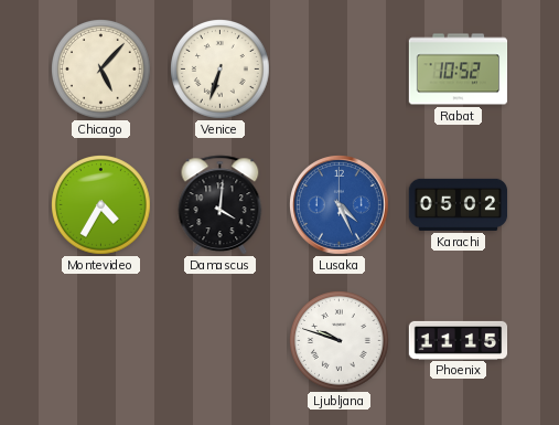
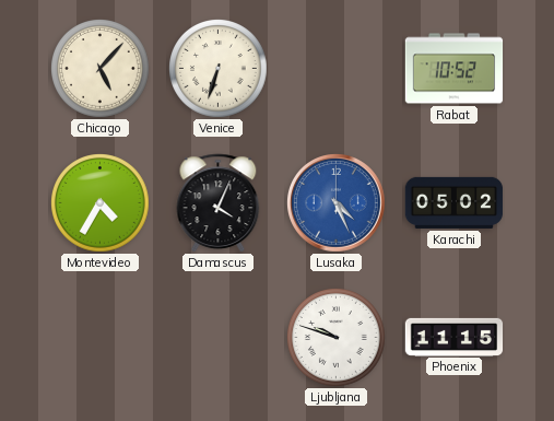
Damascus: 4:01 -> 4:04 (219, 203)
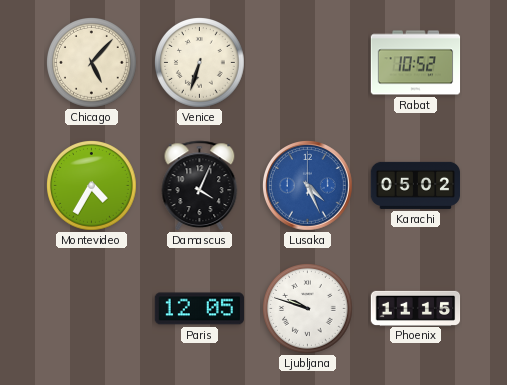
Paris: none -> 12:05 (199, 309)
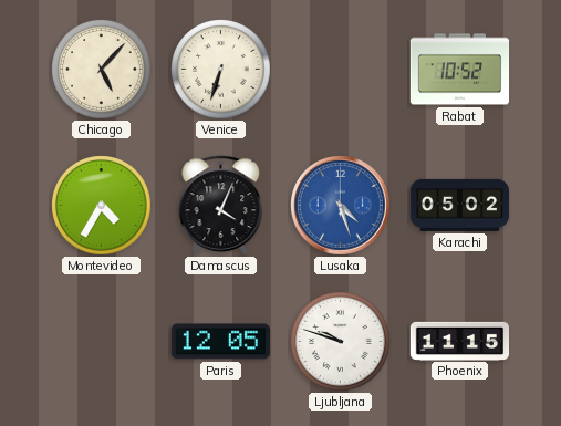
Lusaka: 4:26 -> 4:27 (341, 206)
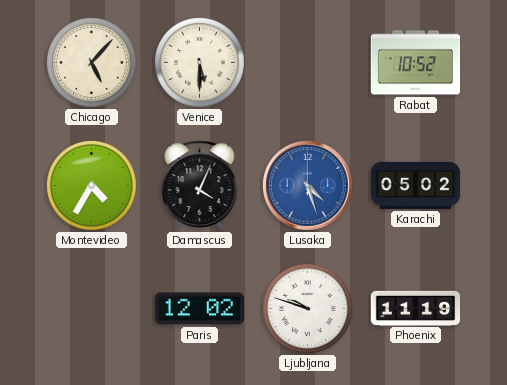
Venice: 6:33 -> 5:30 (200, 63)
Paris: 12:05 -> 12:02 (199, 309)
Phoenix: 11:15 -> 11:19 (416, 308)
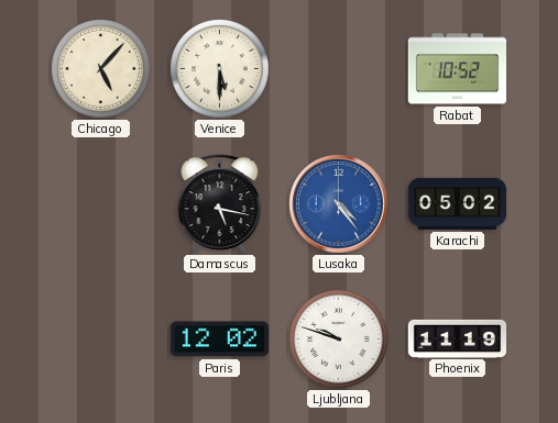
Montevideo: 4:35 -> none (92, 186)
Damascus: 4:04 -> 5:17 (220, 204)
Lusaka: 4:27 -> 4:24 (339, 204)
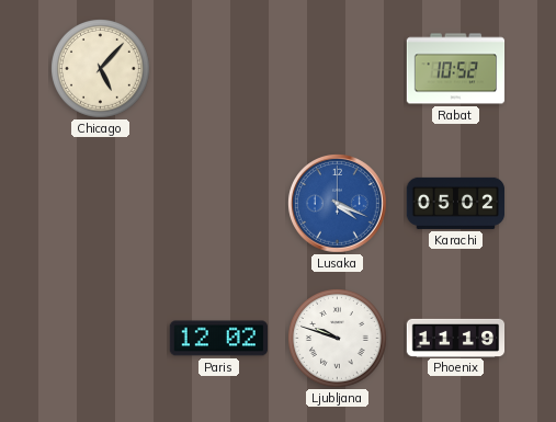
Venice: 5:30 -> none (220, 69)
Damascus: 5:17 -> none (220, 204)
Lusaka: 4:24 -> 4:19 (338, 204)
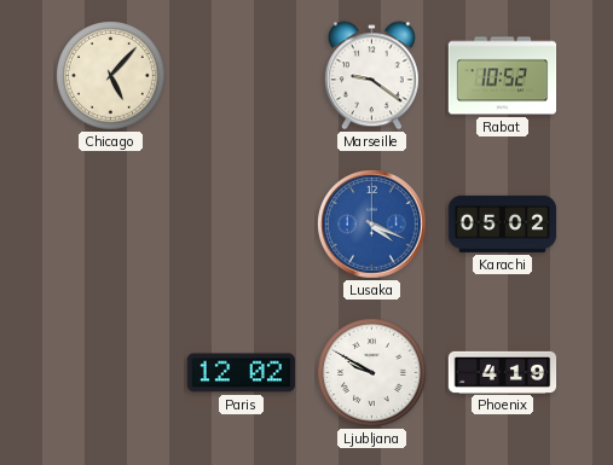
Marseille: none -> 9:21 (371, 76)
Ljubljana: 9:48 -> 9:50 (372, 373)
Phoenix: 11:19 -> 4:19 (503, 372)
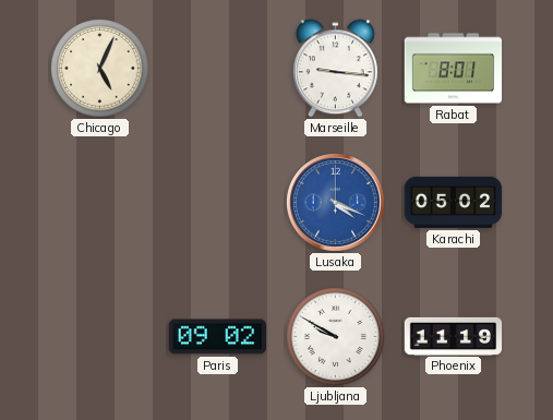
Chicago: 5:07 -> 5:04 (100, 69)
Marseille: 9:21 -> 9:16 (335, 69)
Rabat: 10:52 -> 8:01 (454, 69)
Paris: 12:02 -> 09:02 (217, 337)
Phoenix: 4:19 -> 11:19 (454, 336)
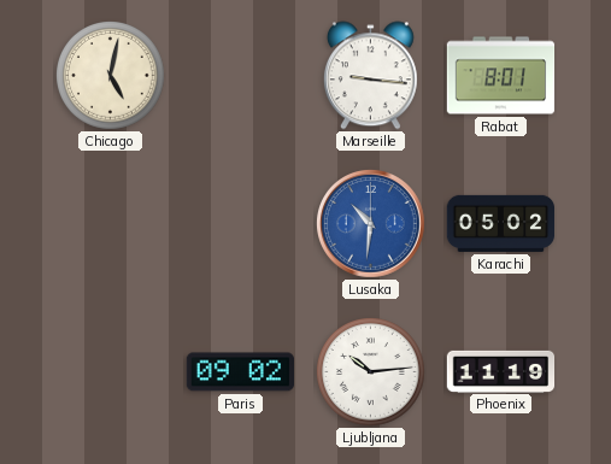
Chicago: 5:04 -> 5:02 (111, 76)
Lusaka: 4:19 -> 10:31 (371, 224)
Ljubljana: 9:50 -> 10:14 (371, 372)
